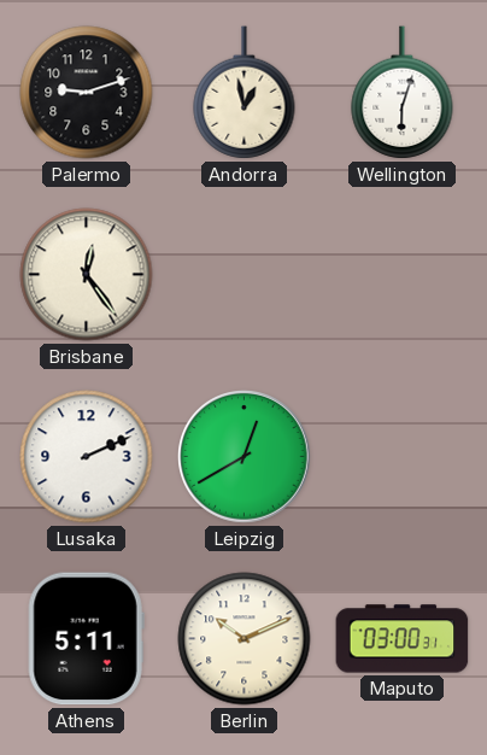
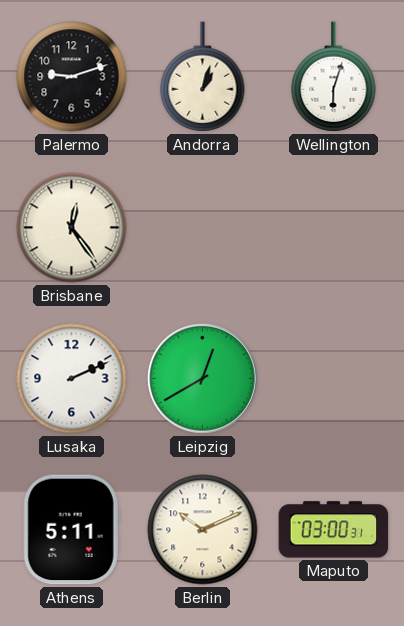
Andorra: 12:58 -> 1:03 (203, 77)
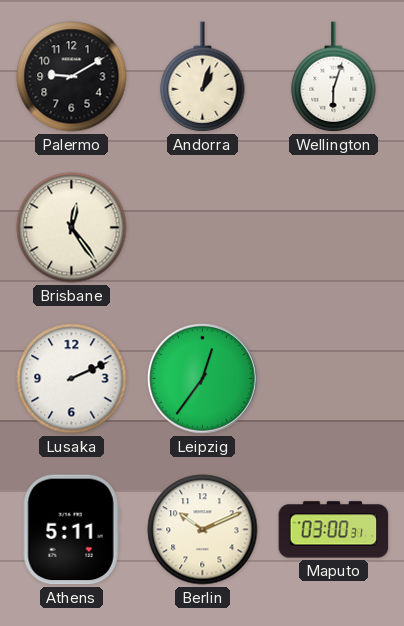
Palermo: 9:12 -> 9:10 (72, 77)
Leipzig: 12:40 -> 12:36 (203, 379)
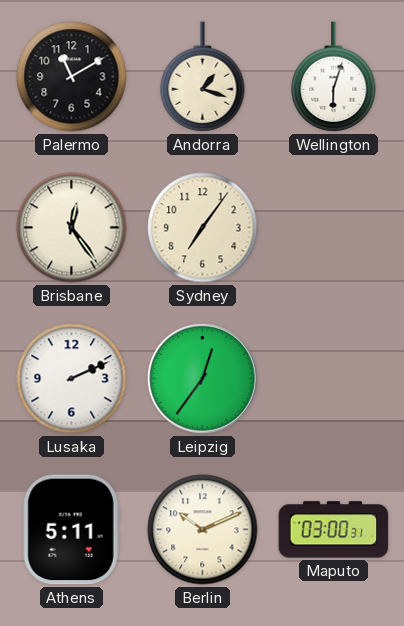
Palermo: 9:10 -> 11:10 (72, 77)
Andorra: 1:03 -> 1:18 (203, 77)
Sydney: none -> 7:06 (203, 228)
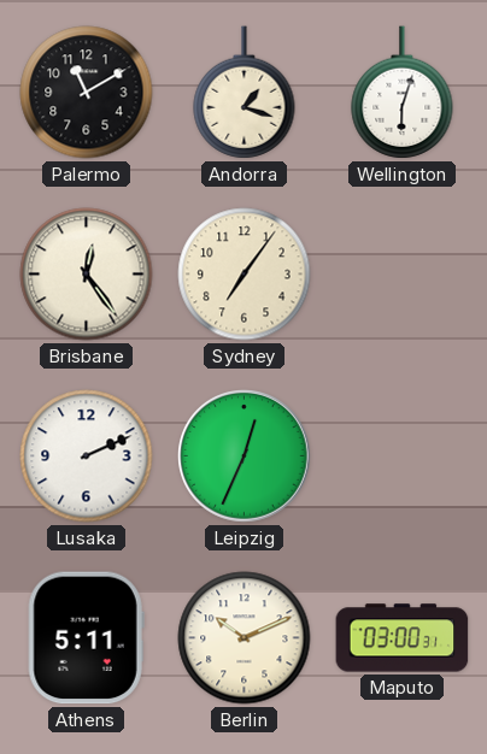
Leipzig: 12:36 -> 12:34 (245, 456)
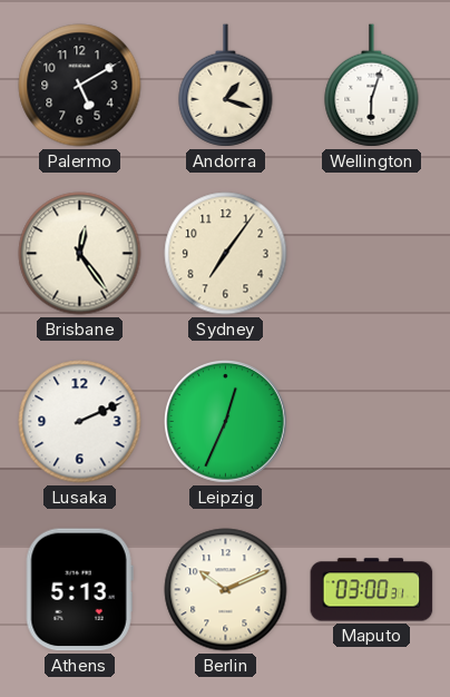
Palermo: 11:10 -> 5:10 (80, 86)
Athens: 5:11 -> 5:13 (79, 590)
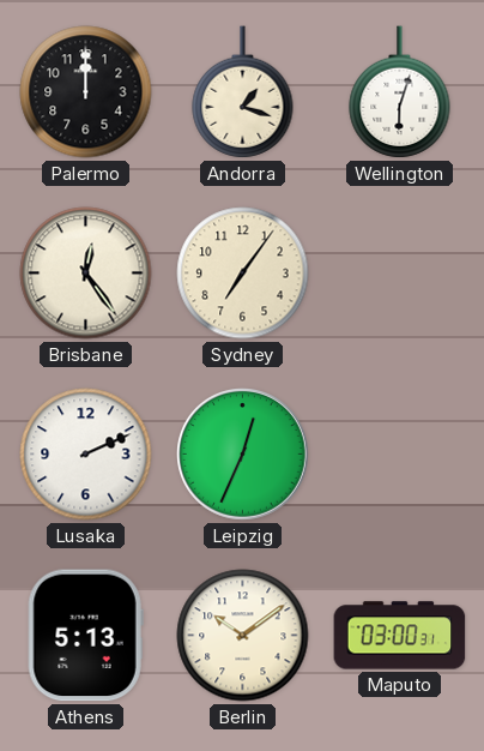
Palermo: 5:10 -> 12:00 (86, 92)
Berlin: 10:11 -> 10:09 (243, 636)
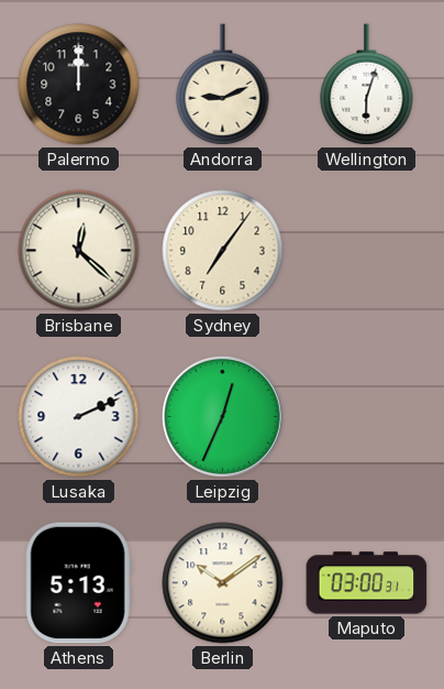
Andorra: 1:18 -> 9:11 (223, 85)
Brisbane: 12:24 -> 12:22 (79, 251)
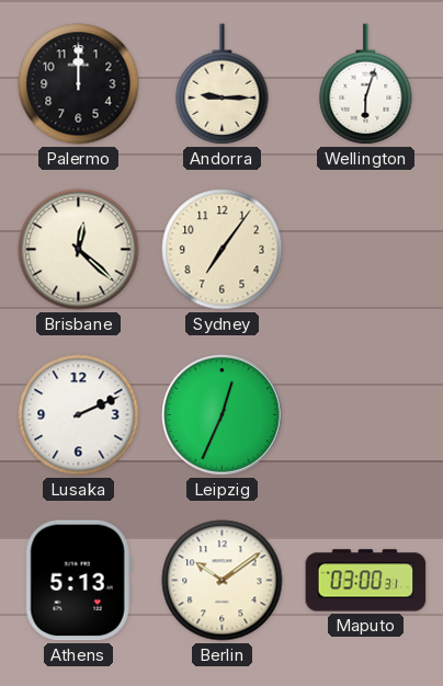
Andorra: 9:11 -> 9:15 (223, 84)
